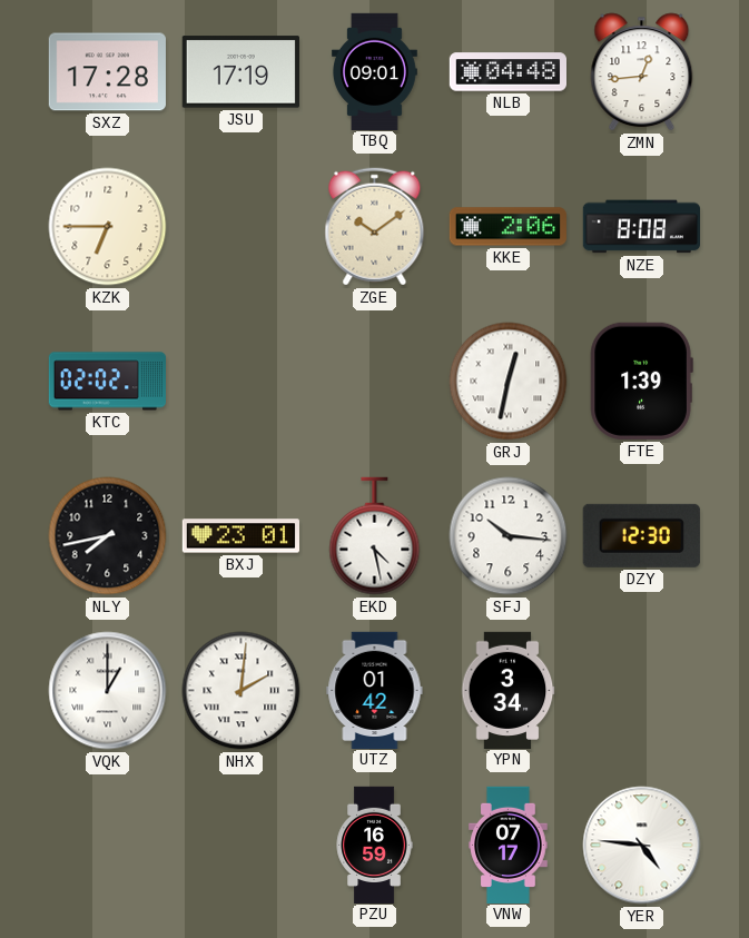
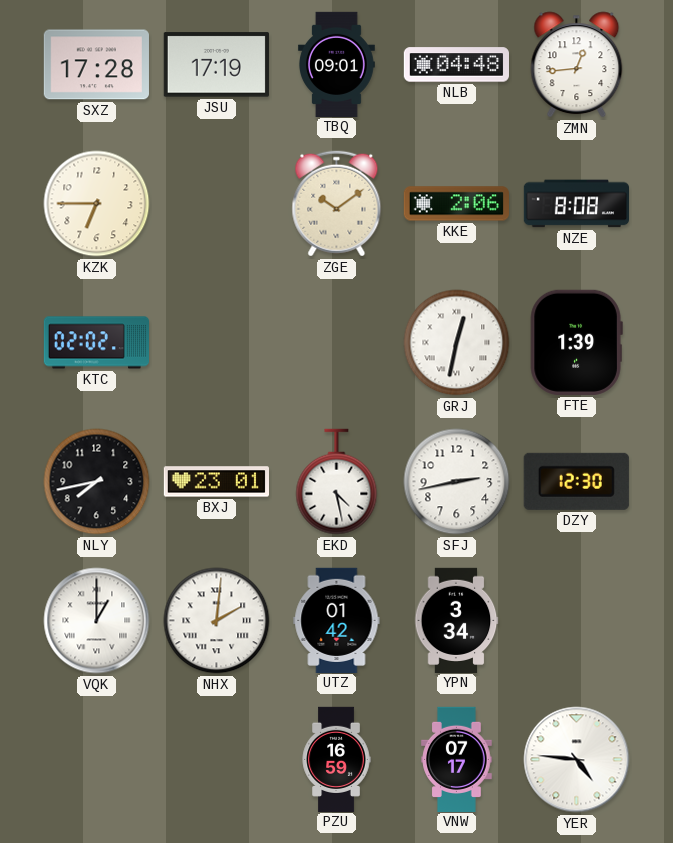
SFJ: 10:16 -> 2:43 (457, 482)
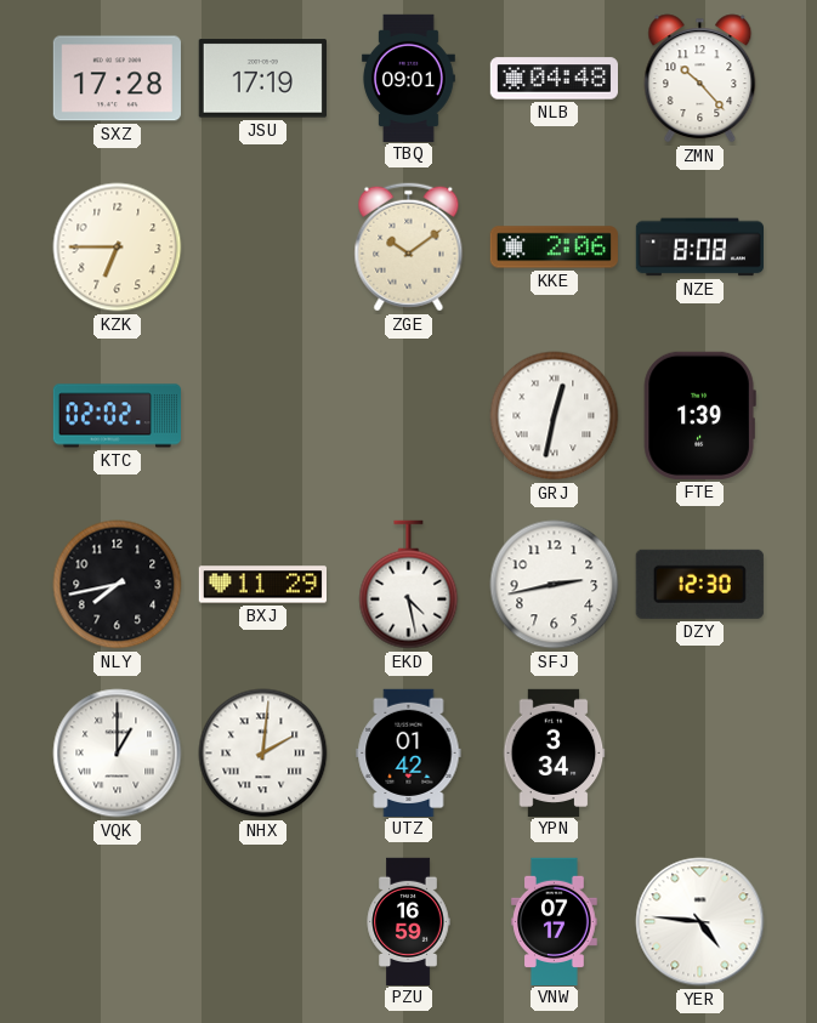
ZMN: 12:44 -> 10:23 (700, 79)
BXJ: 23:01 -> 11:29 (262, 585)
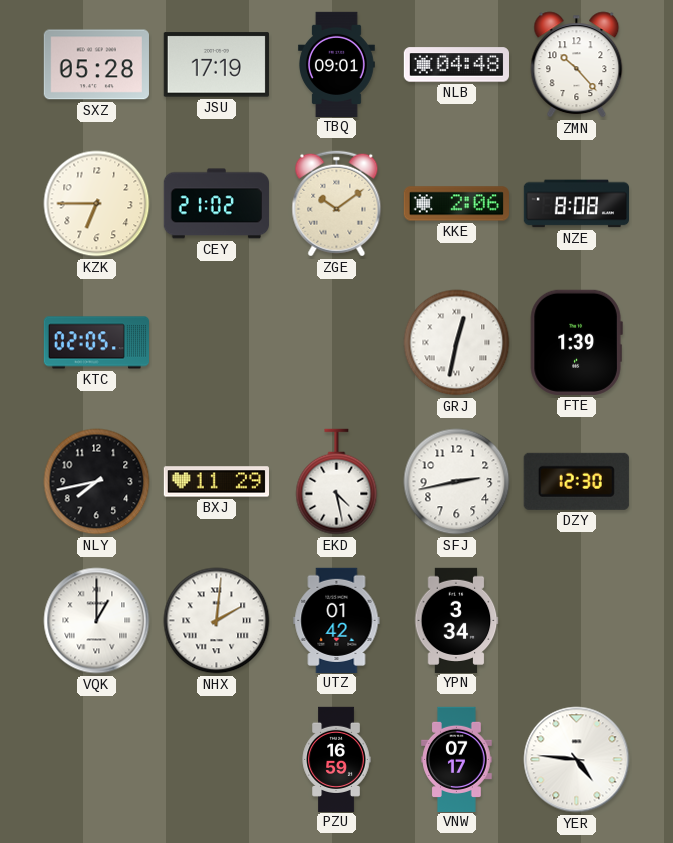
SXZ: 17:28 -> 05:28 (96, 65)
CEY: none -> 21:02 (216, 204)
KTC: 02:02 -> 02:05 (96, 343)
